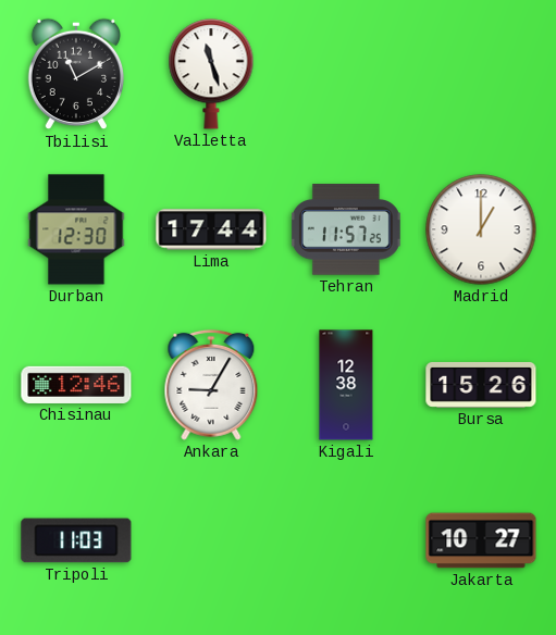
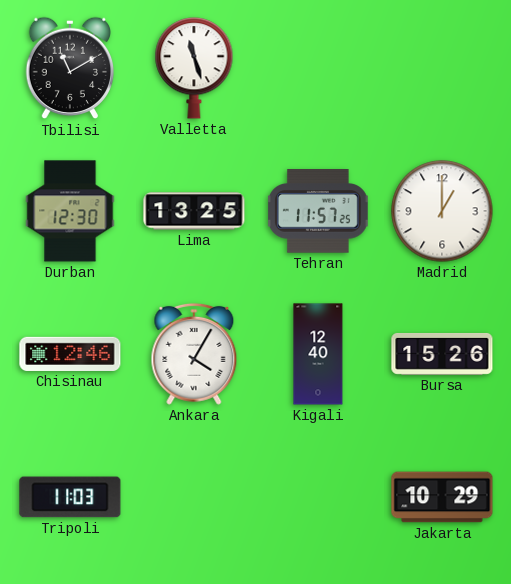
Lima: 17:44 -> 13:25 (194, 211)
Ankara: 9:05 -> 4:05 (194, 354)
Kigali: 12:38 -> 12:40 (318, 354)
Jakarta: 10:27 -> 10:29 (442, 497)
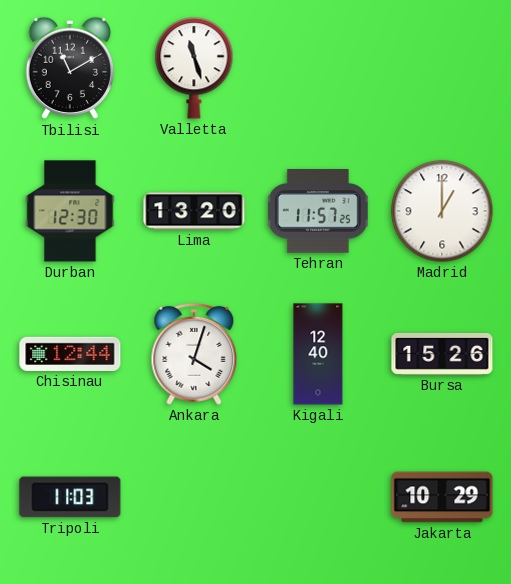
Lima: 13:25 -> 13:20 (194, 211)
Chisinau: 12:46 -> 12:44 (70, 354)
Ankara: 4:05 -> 4:03 (194, 354)
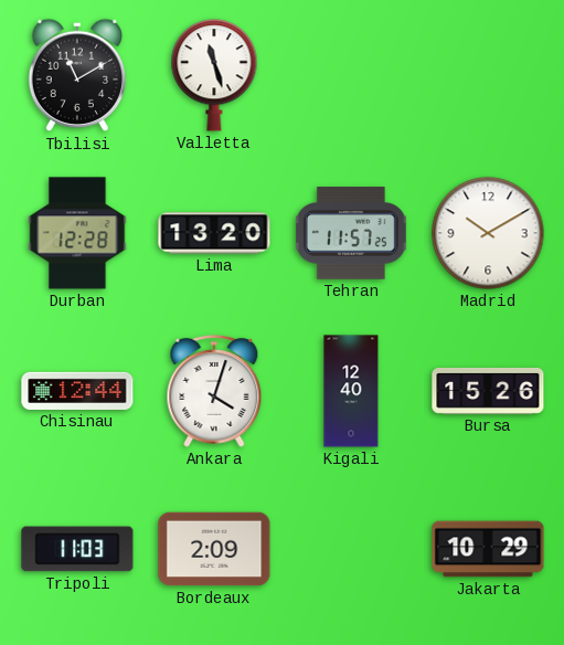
Durban: 12:30 -> 12:28 (77, 233)
Madrid: 1:00 -> 10:10 (488, 233)
Bordeaux: none -> 2:09 (214, 549)
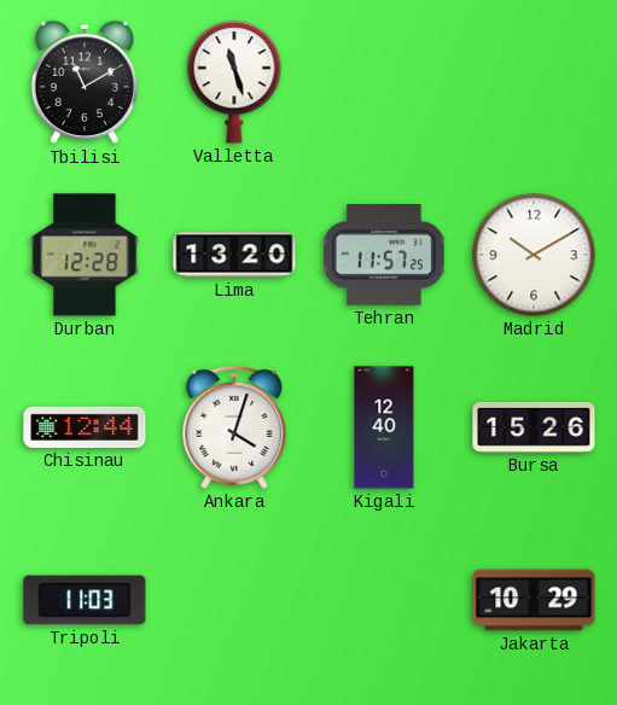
Bordeaux: 2:09 -> none (214, 549)
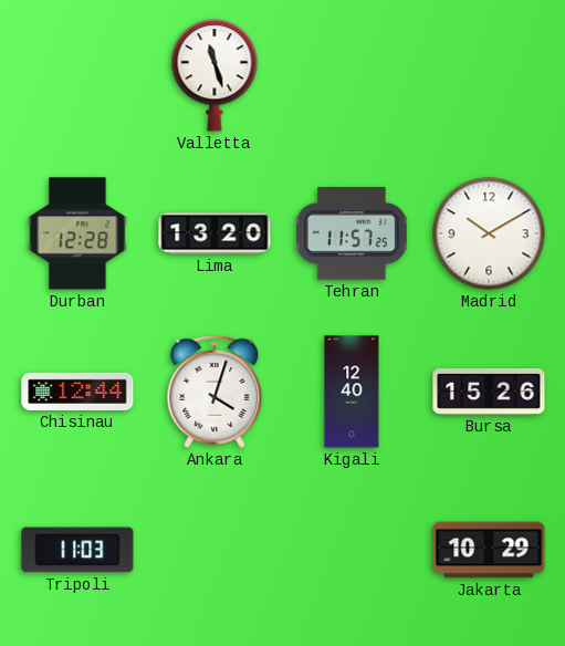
Tbilisi: 11:10 -> none (83, 82)
